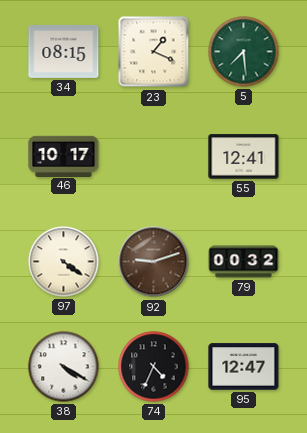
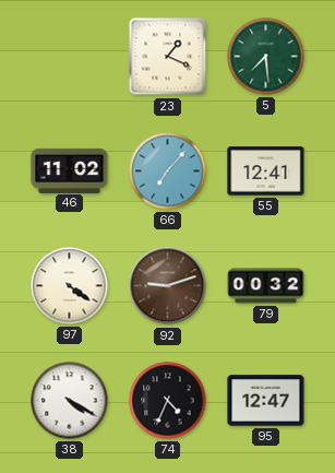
34: 08:15 -> none (64, 51)
46: 10:17 -> 11:02 (70, 170)
66: none -> 7:07 (168, 172)
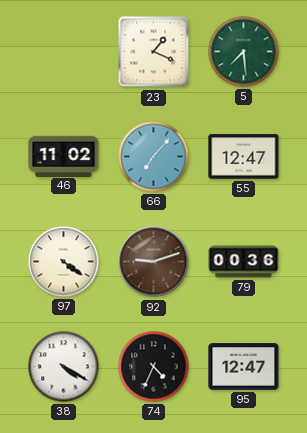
55: 12:41 -> 12:47 (244, 157)
79: 00:32 -> 00:36 (244, 262)
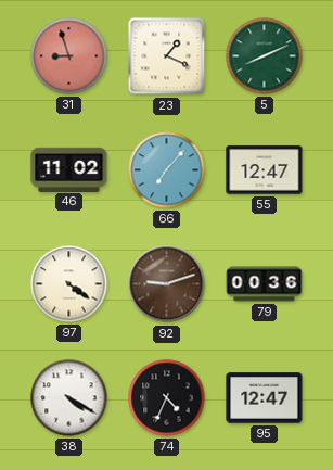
31: none -> 8:57 (69, 56)
5: 7:29 -> 8:11 (265, 56)
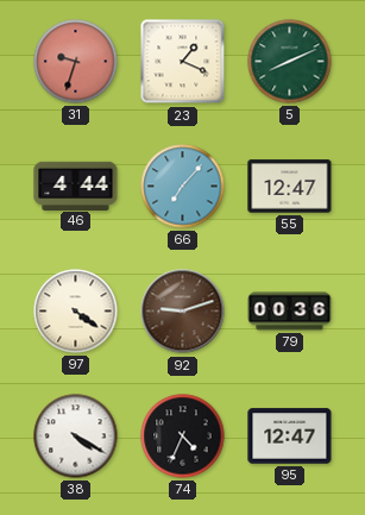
31: 8:57 -> 9:33 (76, 62)
46: 11:02 -> 4:44 (76, 186)
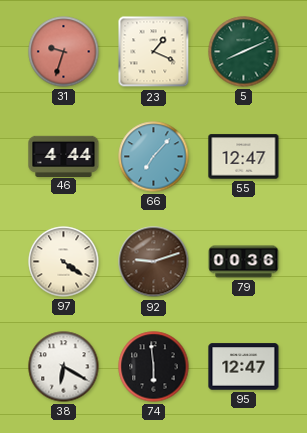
38: 4:20 -> 6:20 (64, 367)
74: 4:34 -> 5:59 (154, 367)
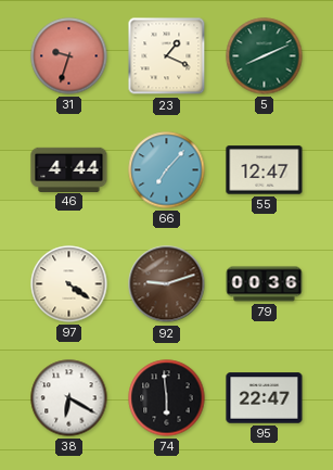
95: 12:47 -> 22:47 (265, 398)
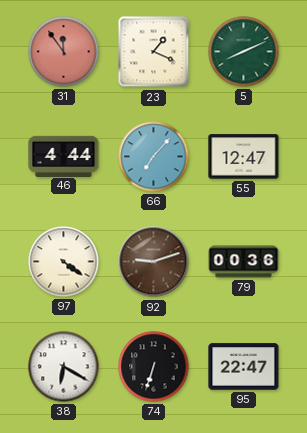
31: 9:33 -> 11:54 (64, 52)
74: 5:59 -> 6:33 (154, 367)
